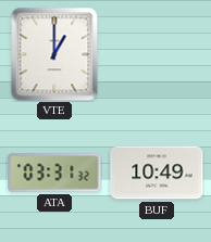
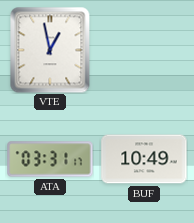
VTE: 1:00 -> 12:58 (50, 50)
ATA: 03:31:32 -> 03:31:17 (50, 159)
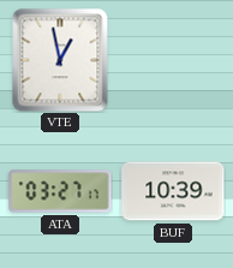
ATA: 03:31 -> 03:27 (60, 191)
BUF: 10:49 -> 10:39 (173, 191)
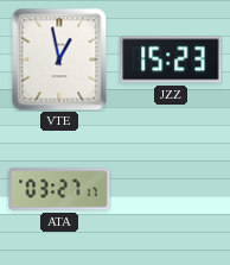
JZZ: none -> 15:23 (171, 59)
BUF: 10:39 -> none (173, 191)
